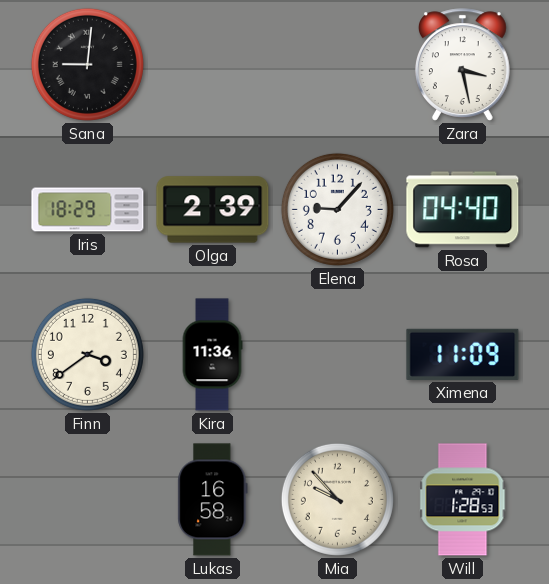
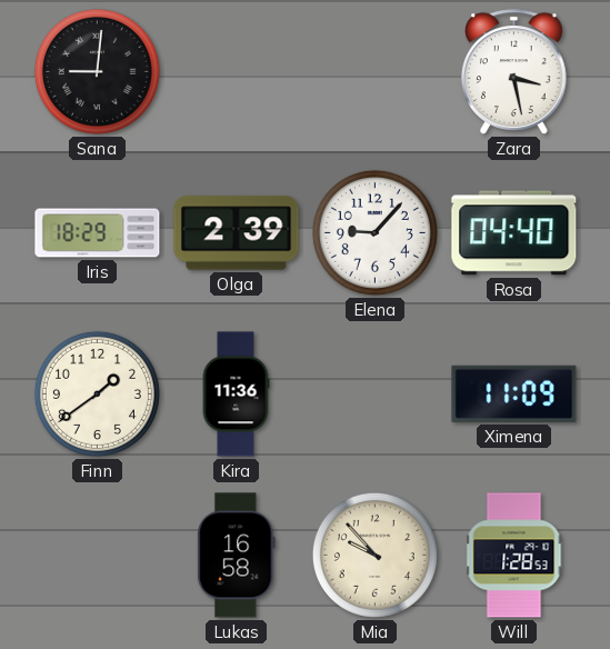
Finn: 3:39 -> 1:39 (97, 393)
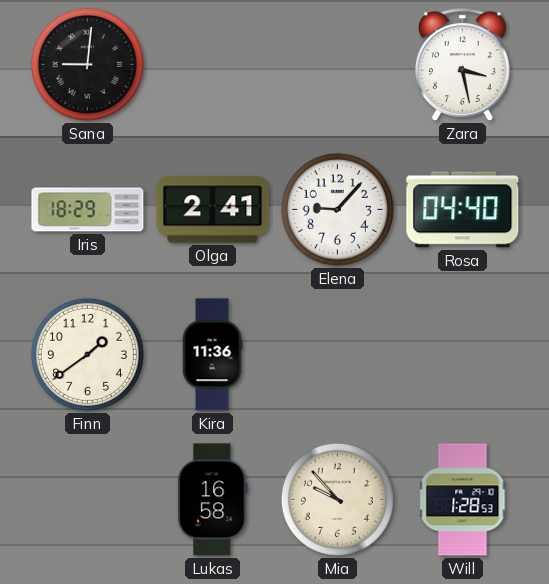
Olga: 2:39 -> 2:41 (213, 210)
Ximena: 11:09 -> none (514, 393)
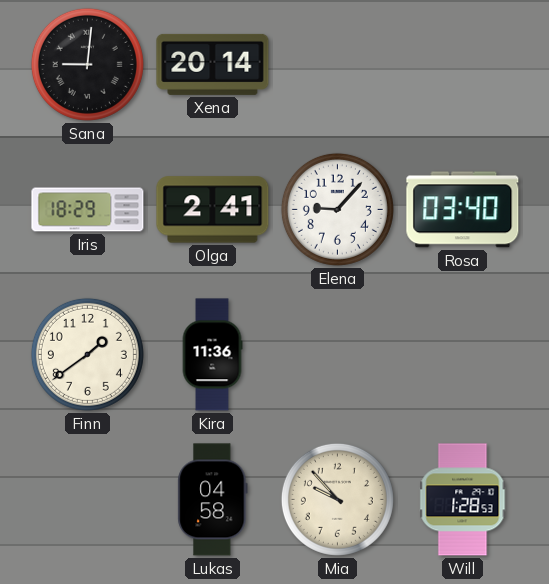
Xena: none -> 20:14 (213, 64)
Zara: 3:28 -> none (462, 65)
Rosa: 04:40 -> 03:40 (463, 210)
Lukas: 16:58 -> 04:58 (213, 500)
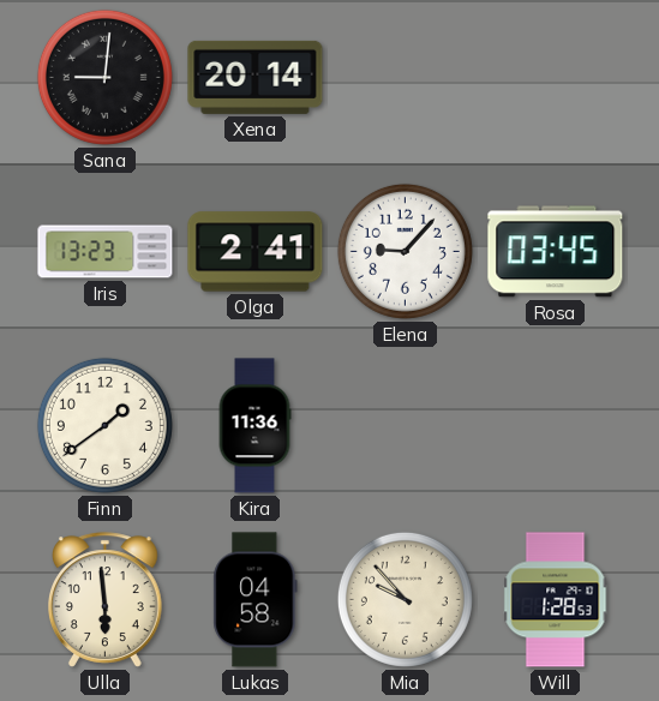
Iris: 18:29 -> 13:23 (106, 252)
Rosa: 03:40 -> 03:45 (556, 252)
Ulla: none -> 5:59 (104, 600)
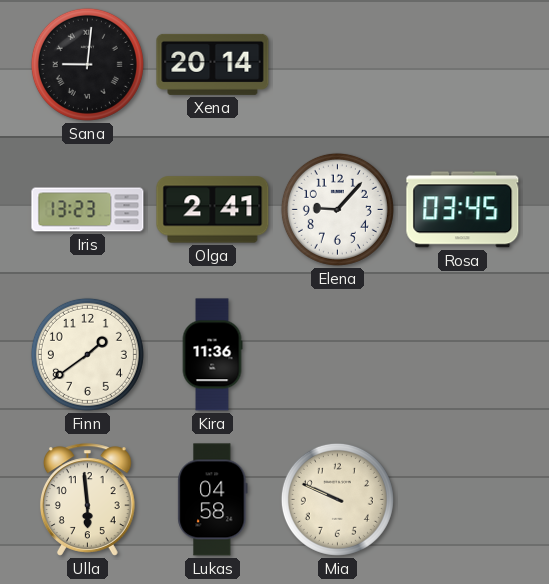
Mia: 9:53 -> 9:49 (337, 499)
Will: 1:28 -> none (556, 600)
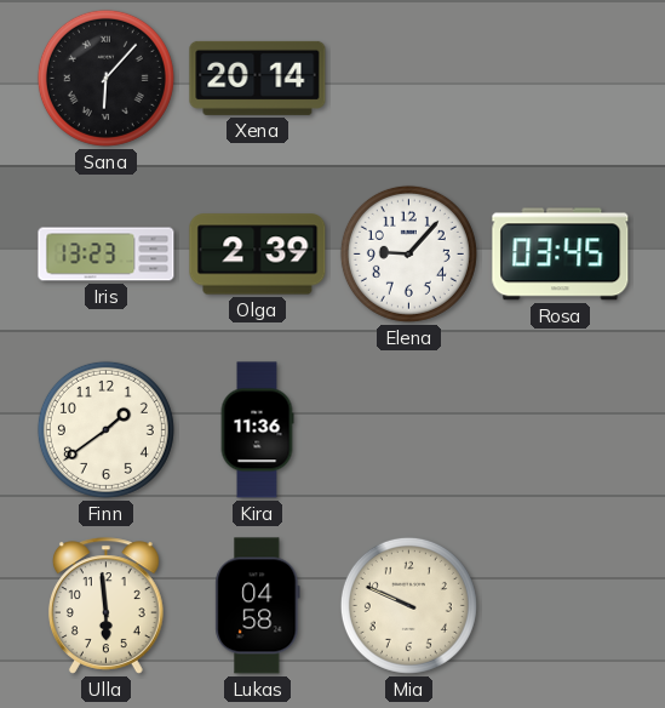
Sana: 9:01 -> 6:07 (105, 78)
Olga: 2:41 -> 2:39 (258, 255)
